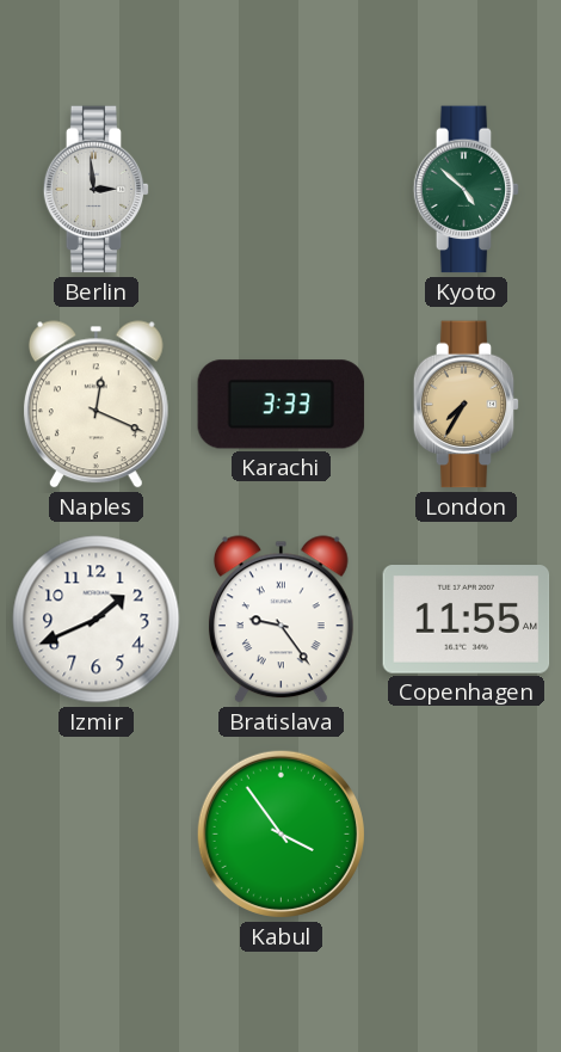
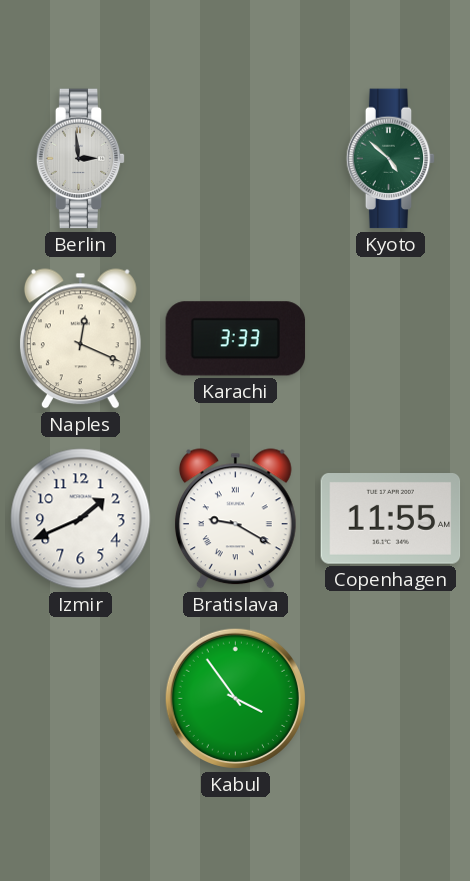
London: 7:35 -> none (467, 405)
Bratislava: 9:24 -> 9:20 (235, 519)
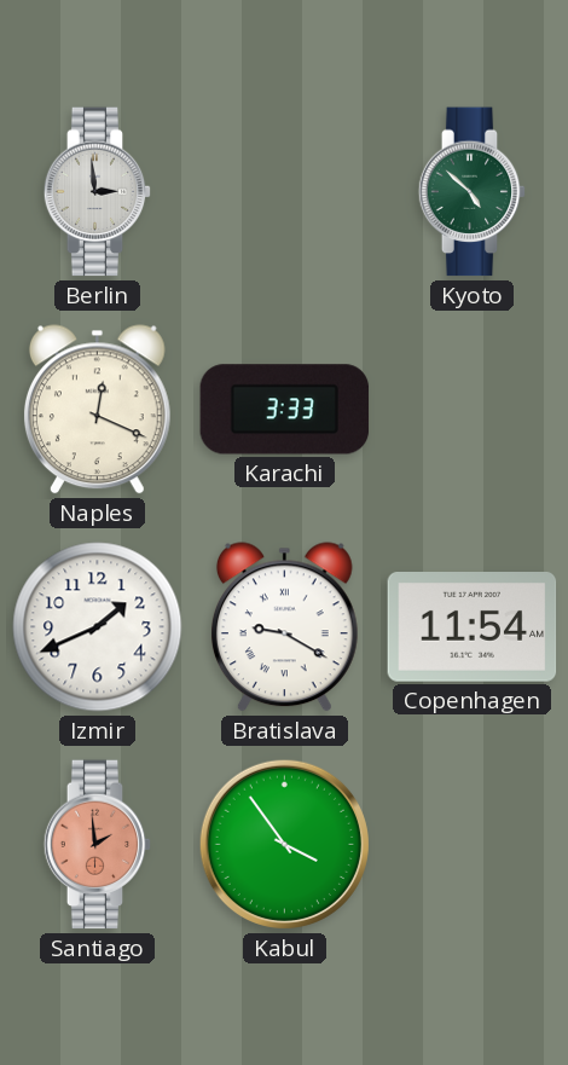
Copenhagen: 11:55 -> 11:54 (473, 627)
Santiago: none -> 1:59 (98, 845)
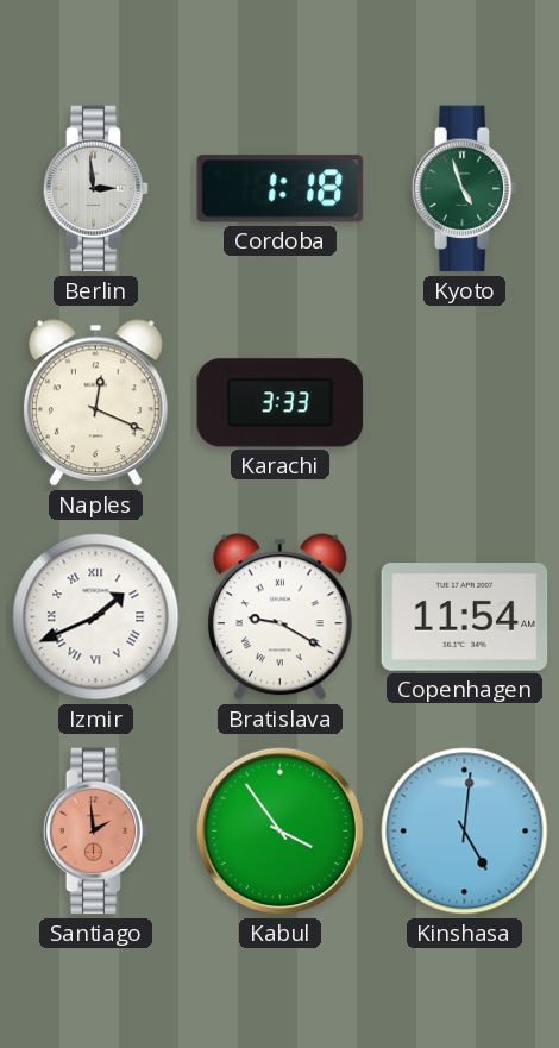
Cordoba: none -> 1:18 (281, 189)
Kyoto: 4:52 -> 4:57 (465, 189)
Izmir numerals: Arabic -> Roman (96, 617)
Kinshasa: none -> 5:01 (465, 832)
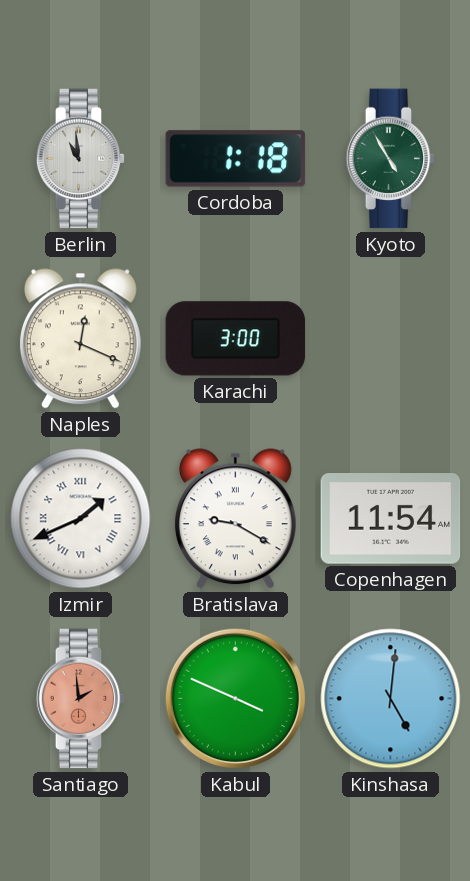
Berlin: 2:59 -> 10:59 (81, 159)
Kyoto: 4:57 -> 4:55 (391, 159)
Karachi: 3:33 -> 3:00 (236, 339)
Kabul: 3:54 -> 3:49 (235, 698)
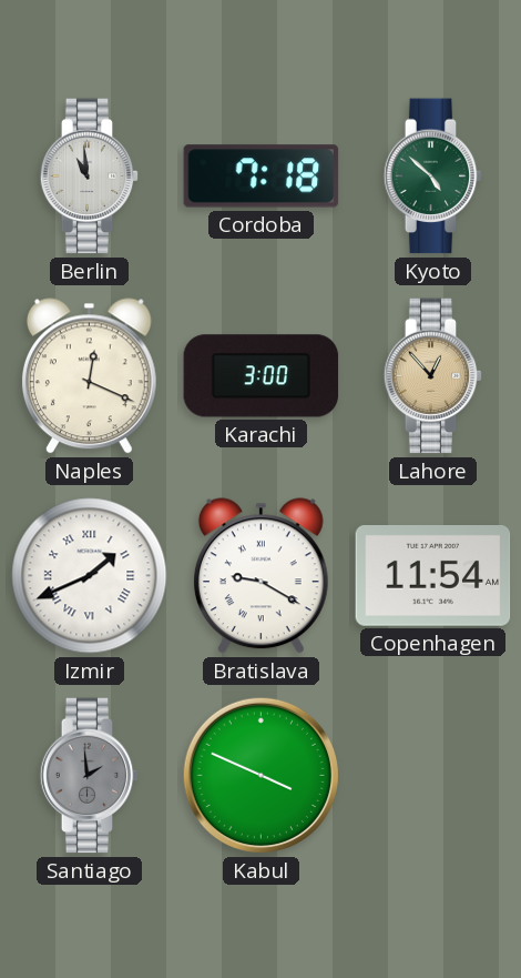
Cordoba: 1:18 -> 7:18 (262, 177)
Kyoto: 4:55 -> 4:52 (433, 177)
Lahore: none -> 12:53 (433, 376)
Santiago dial: salmon -> grey (90, 776)
Kinshasa: 5:01 -> none (391, 699)
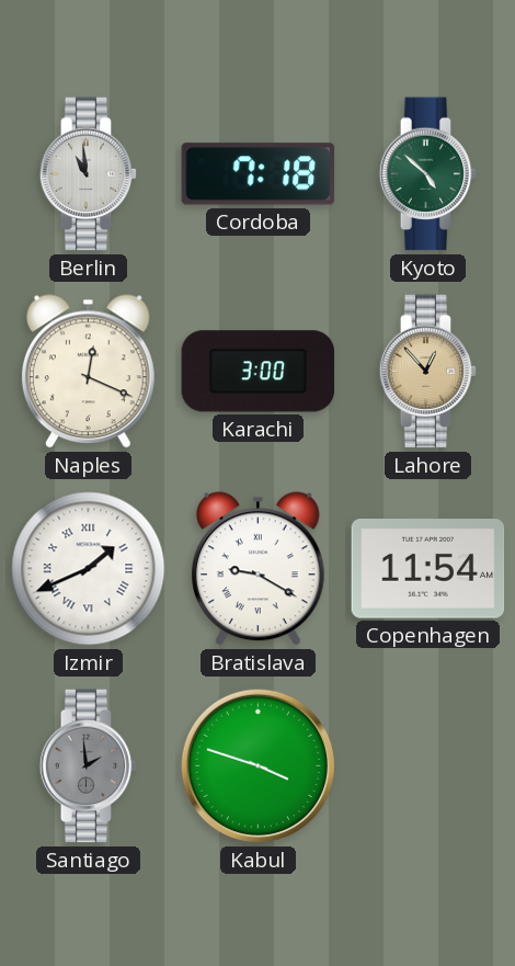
Kabul: 3:49 -> 3:48 (257, 765)
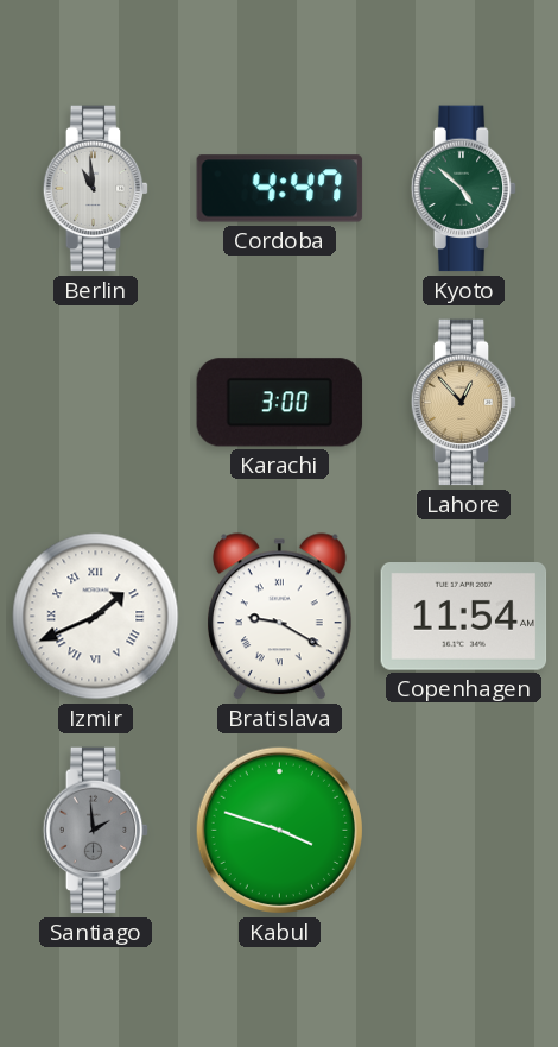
Cordoba: 7:18 -> 4:47 (280, 189)
Naples: 12:19 -> none (88, 372)
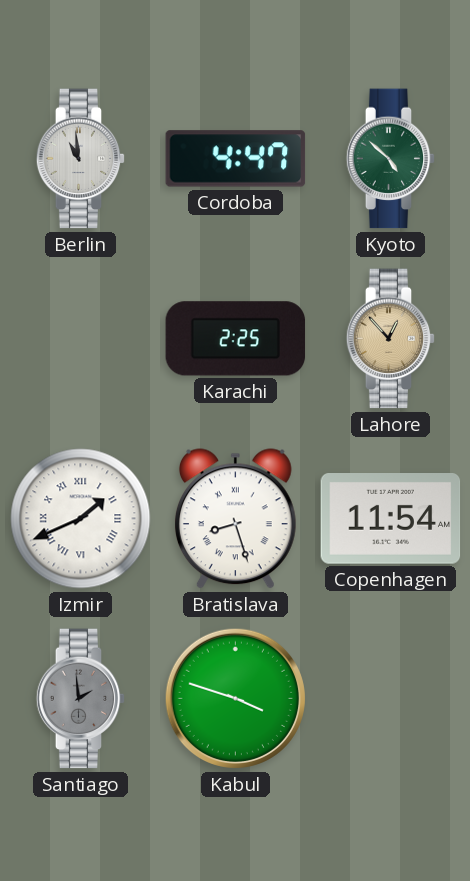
Karachi: 3:00 -> 2:25 (236, 339)
Bratislava: 9:20 -> 8:27 (235, 519)
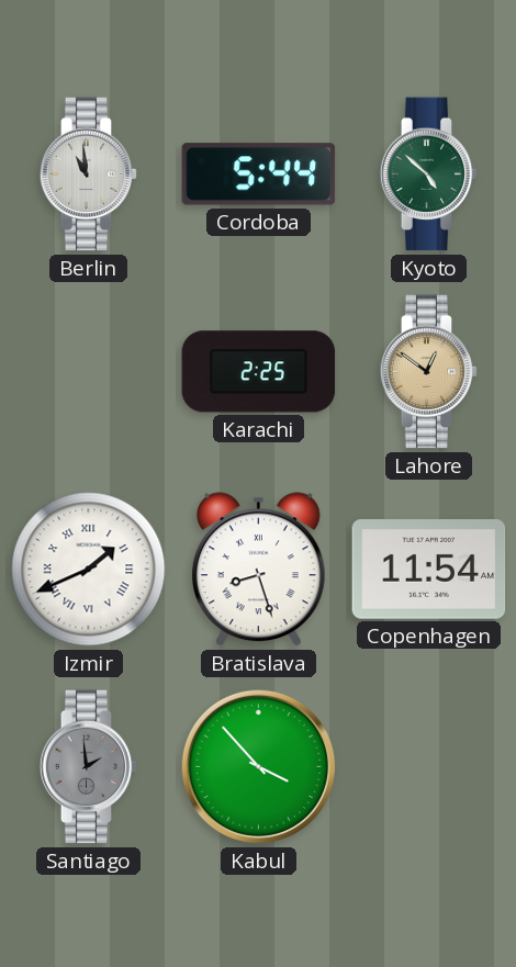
Cordoba: 4:47 -> 5:44 (259, 175)
Lahore: 12:53 -> 12:51 (429, 372)
Kabul: 3:48 -> 3:53 (258, 766)
